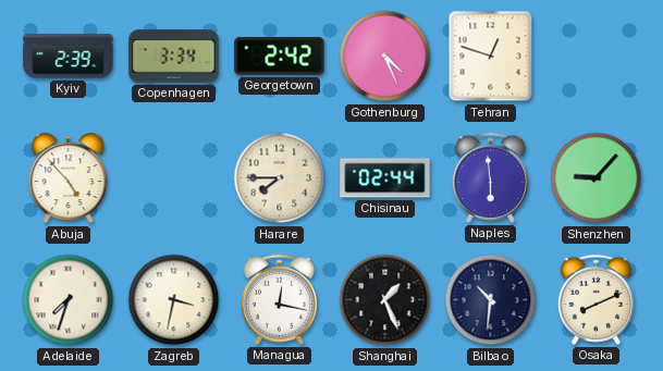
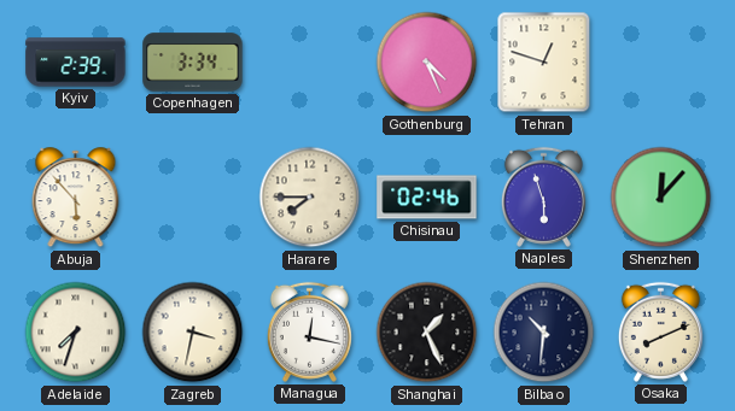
Georgetown: 2:42 -> none (280, 57)
Abuja: 4:53 -> 5:53 (76, 198)
Chisinau: 02:44 -> 02:46 (427, 198)
Naples: 5:59 -> 5:57 (543, 196)
Shenzhen: 9:07 -> 12:07 (661, 198)
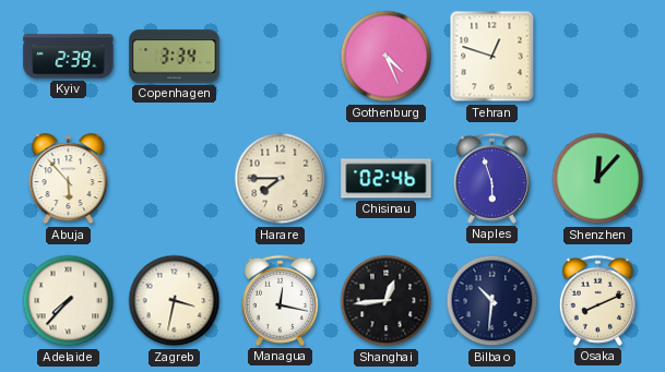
Adelaide: 7:33 -> 7:37 (69, 301)
Shanghai: 1:26 -> 12:44 (387, 301)
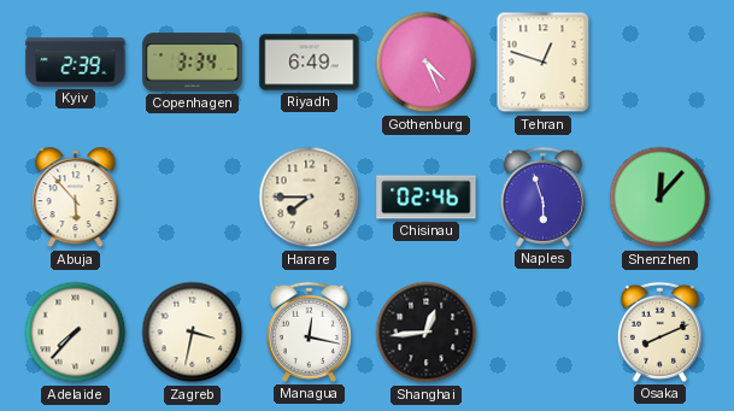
Riyadh: none -> 6:49 (310, 63)
Bilbao: 10:31 -> none (492, 301)
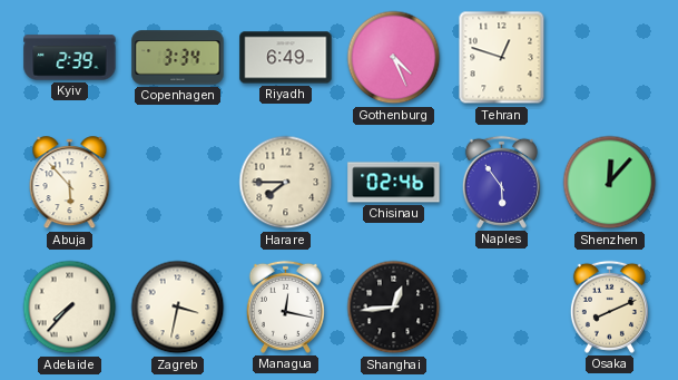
Naples: 5:57 -> 5:54 (501, 182)
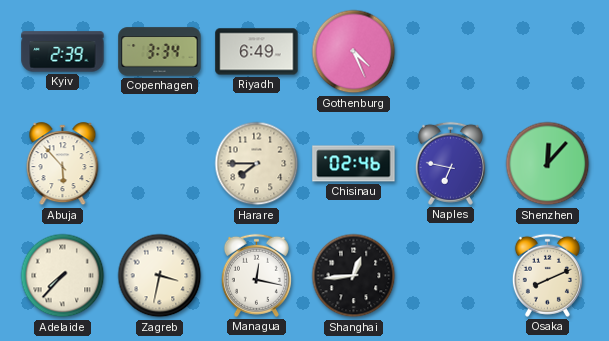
Tehran: 12:48 -> none (502, 58)
Naples: 5:54 -> 6:47 (450, 163)
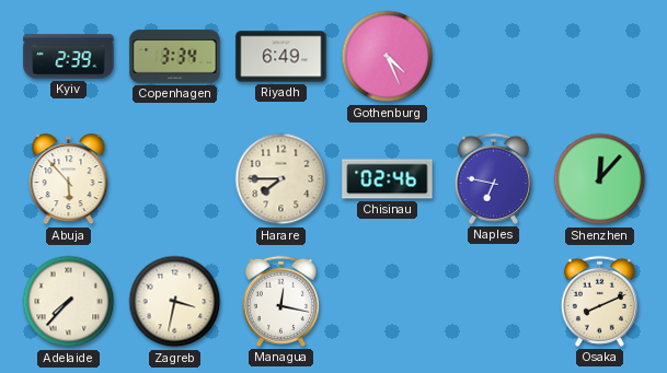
Shanghai: 12:44 -> none (354, 276)
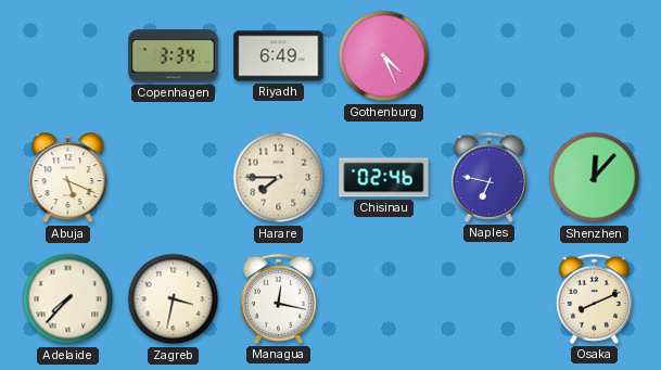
Kyiv: 2:39 -> none (69, 57)
Abuja: 5:53 -> 5:19 (68, 178)
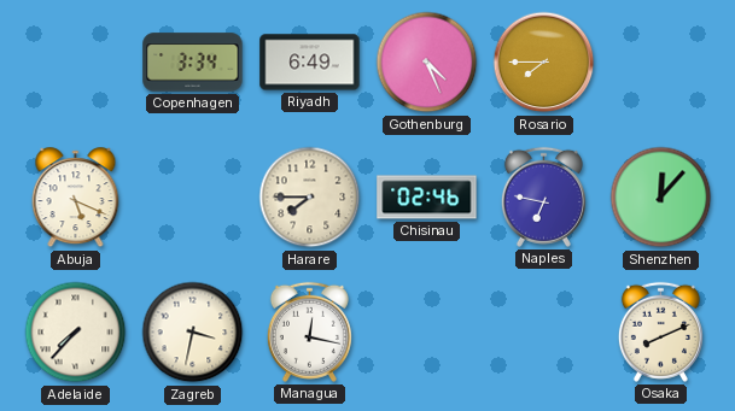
Rosario: none -> 7:45 (544, 63)
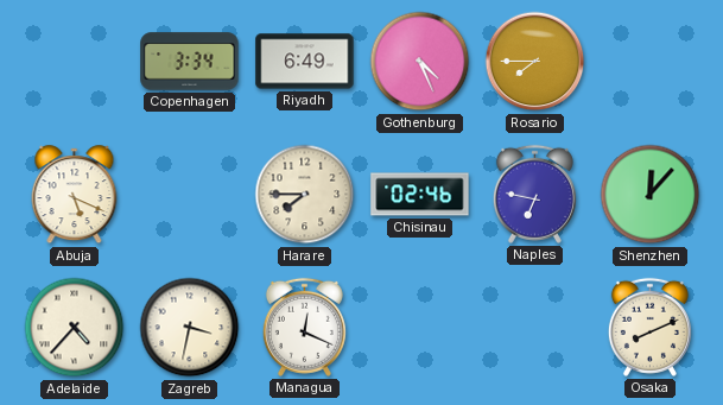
Adelaide: 7:37 -> 4:37 (75, 328)
Managua: 12:17 -> 12:19 (304, 327)
